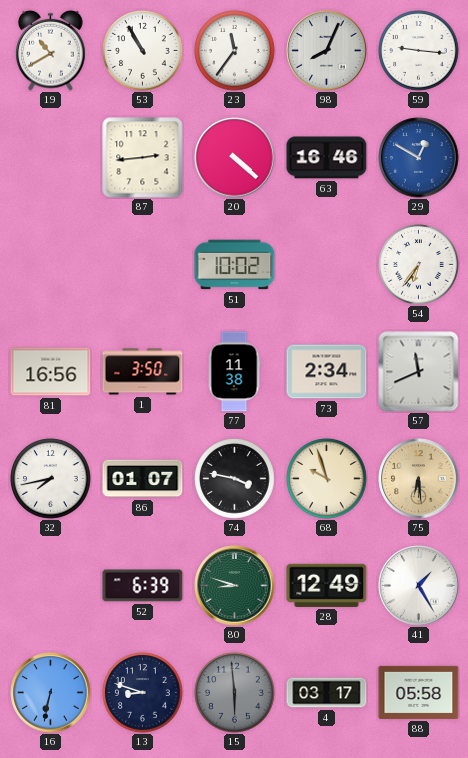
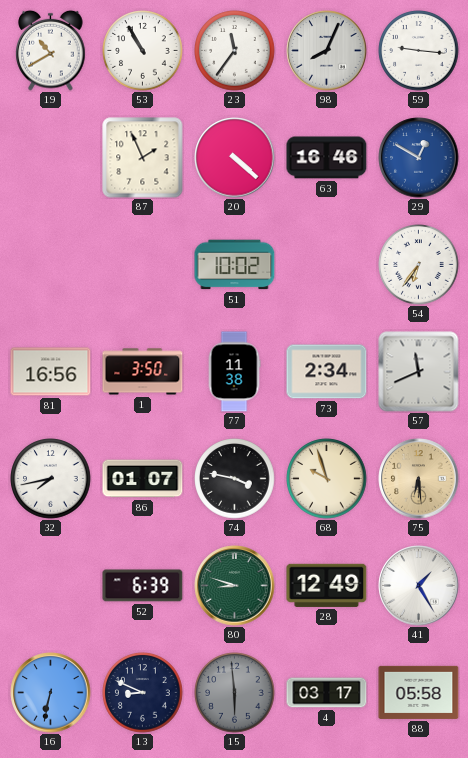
87: 2:44 -> 1:56 (143, 158)
13: 8:48 -> 8:49 (143, 693)
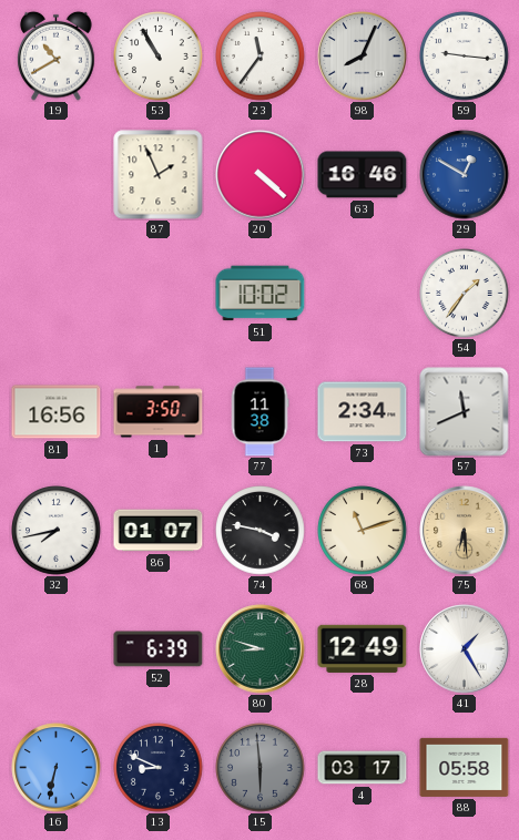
54: 6:36 -> 1:36 (465, 294)
68: 9:57 -> 11:12 (363, 531)
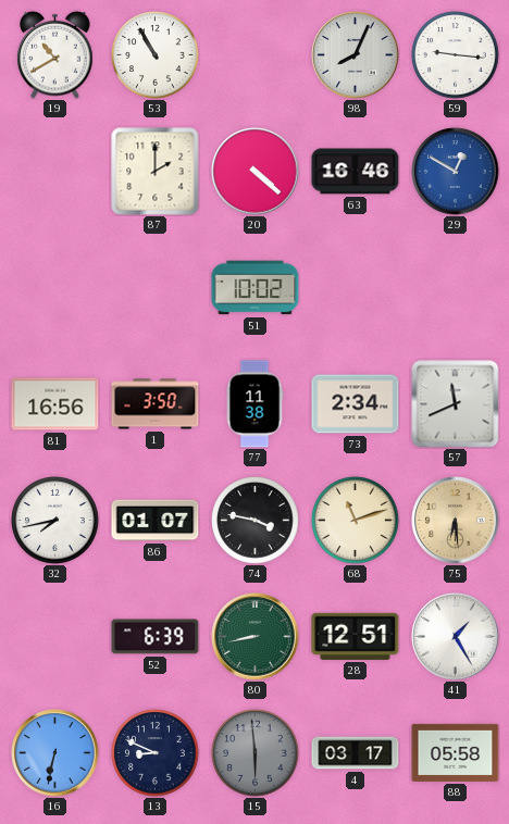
23: 11:36 -> none (261, 57)
87: 1:56 -> 2:00 (156, 172)
54: 1:36 -> none (465, 294)
80: 8:48 -> 8:43 (256, 637)
28: 12:49 -> 12:51 (356, 636)
